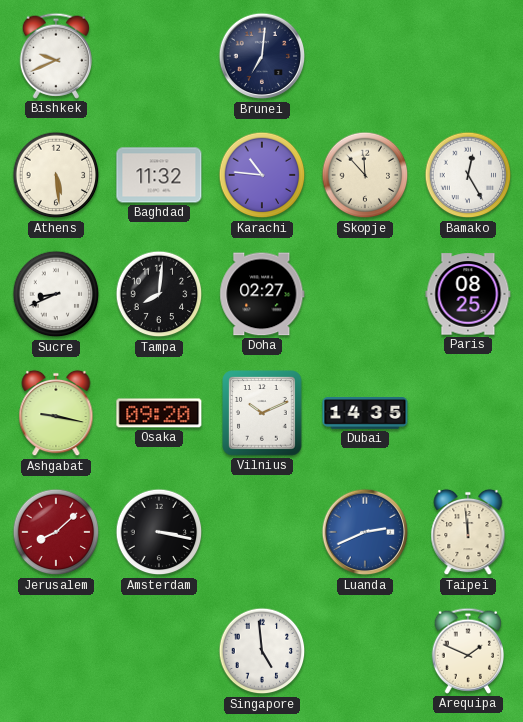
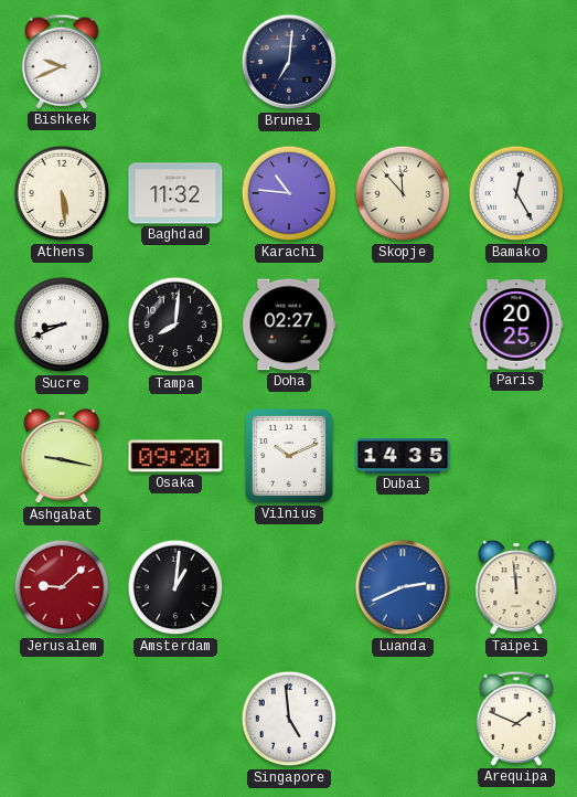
Paris: 08:25 -> 20:25 (516, 325)
Jerusalem: 8:08 -> 9:08 (62, 587)
Amsterdam: 3:17 -> 1:01 (175, 587)
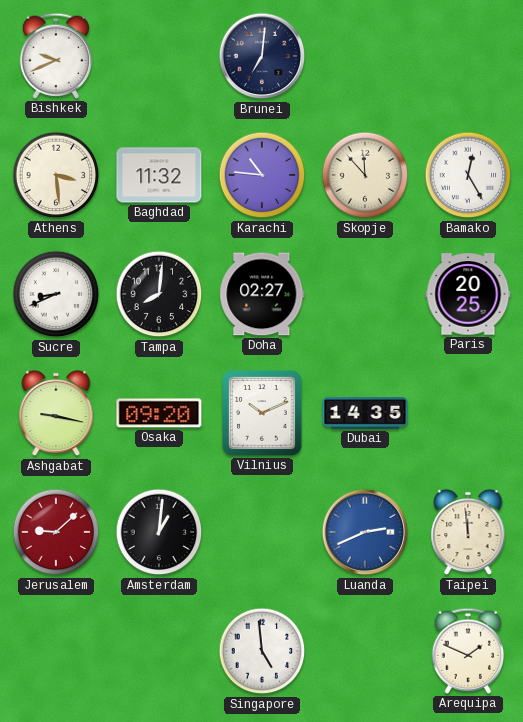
Athens: 5:29 -> 3:29 (56, 175)
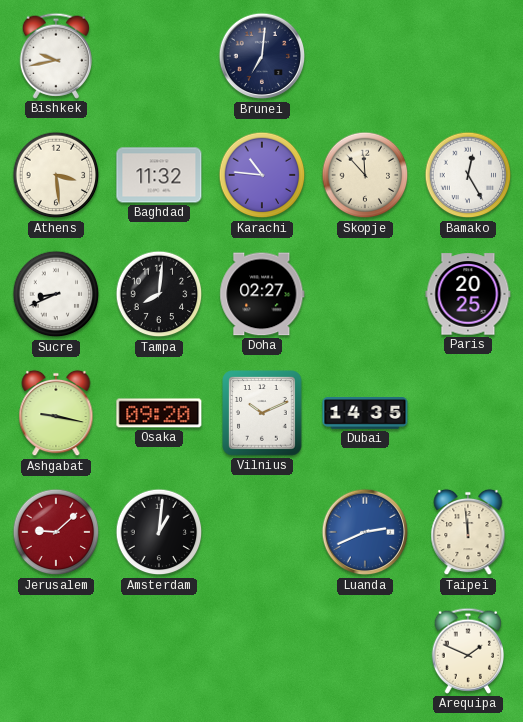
Bishkek: 9:41 -> 9:43 (55, 56)
Singapore: 4:59 -> none (262, 651)
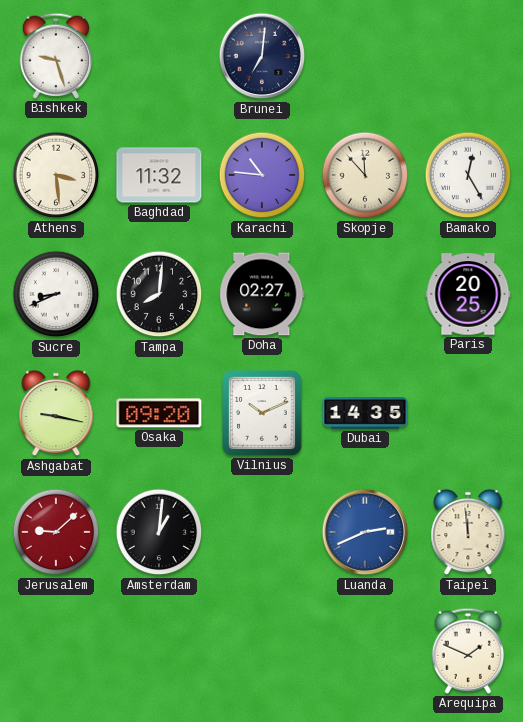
Bishkek: 9:43 -> 9:27 (55, 56)
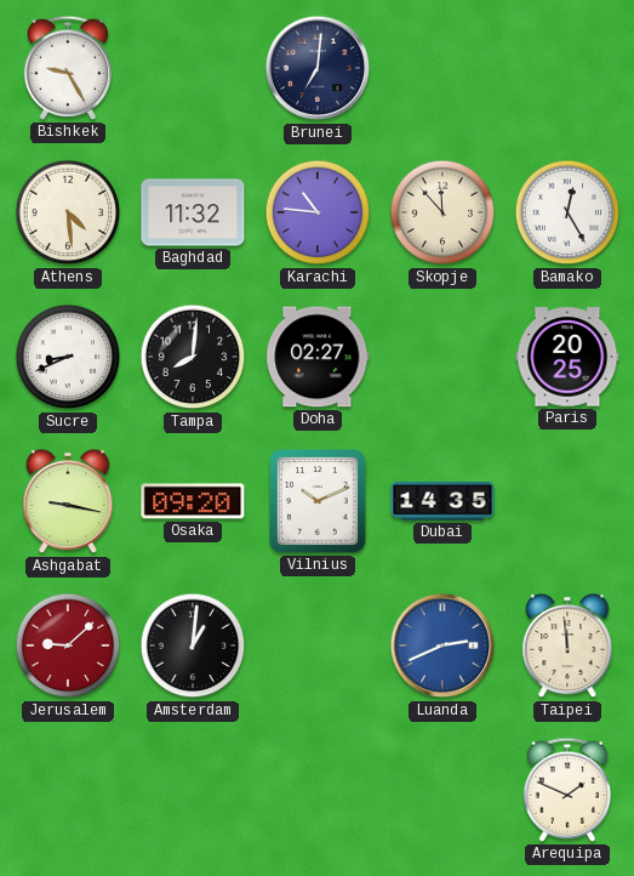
Bishkek: 9:27 -> 9:25 (67, 68)
Athens: 3:29 -> 4:29 (68, 212)
